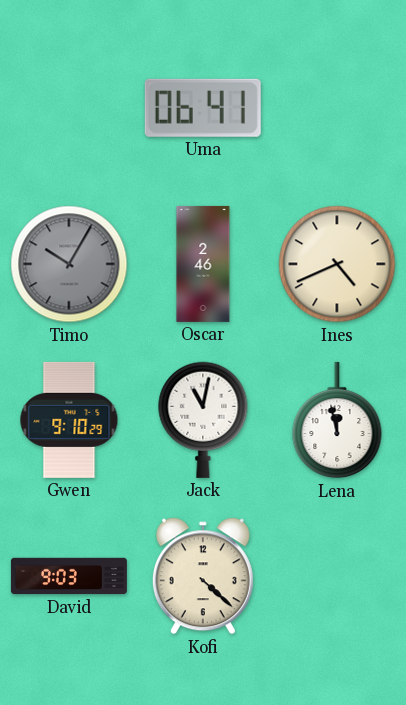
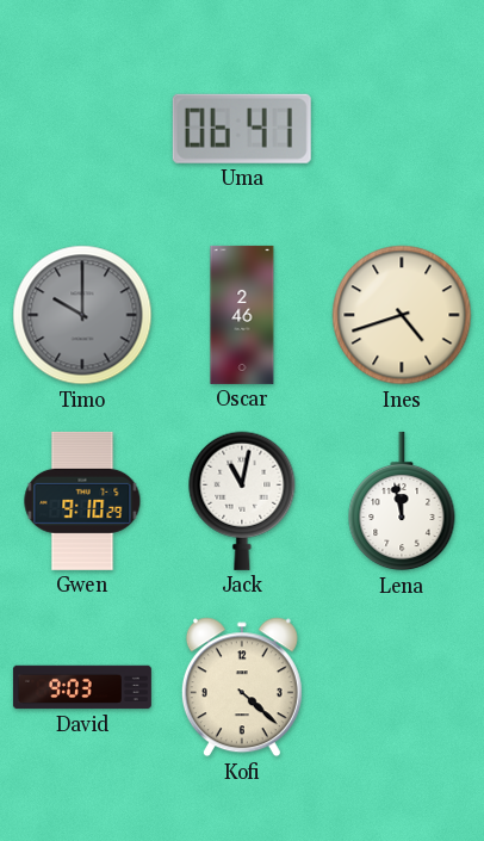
Timo: 10:05 -> 10:00 (82, 315)
Ines: 4:41 -> 4:42 (402, 315)
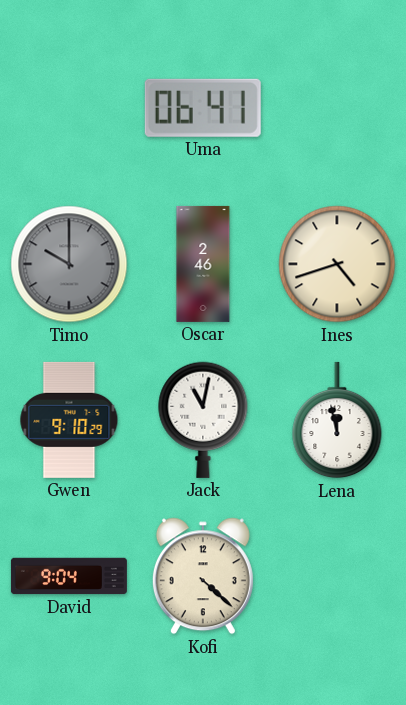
David: 9:03 -> 9:04 (69, 576)
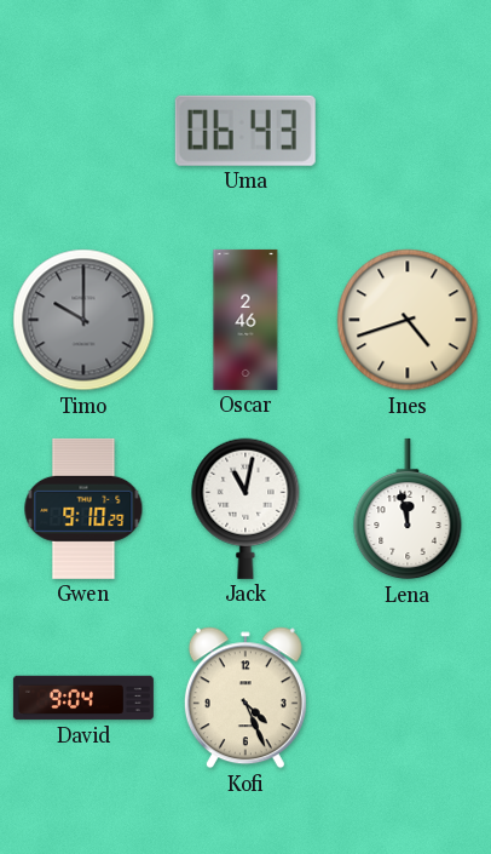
Uma: 06:41 -> 06:43 (245, 131)
Kofi: 4:22 -> 4:26 (245, 698)
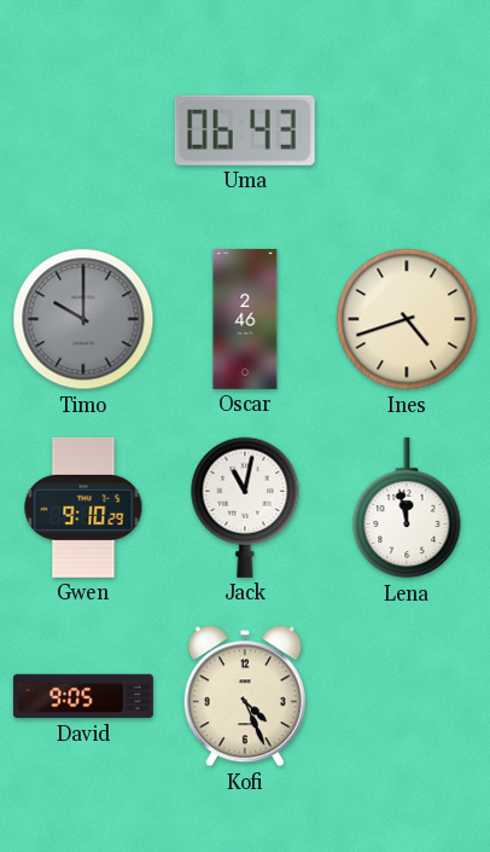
David: 9:04 -> 9:05 (83, 696)
